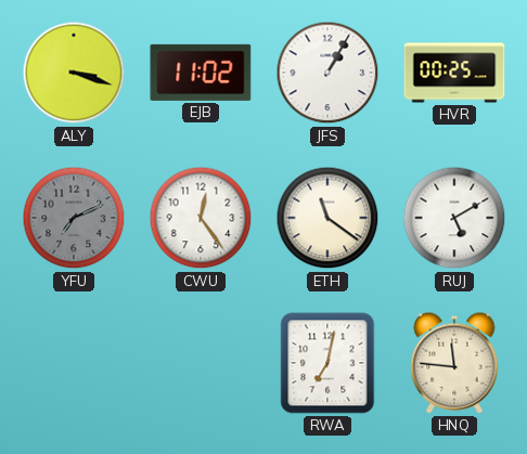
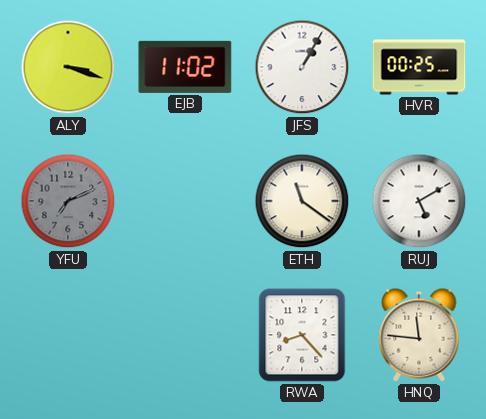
CWU: 12:24 -> none (201, 218)
RWA: 7:02 -> 8:23 (302, 335)
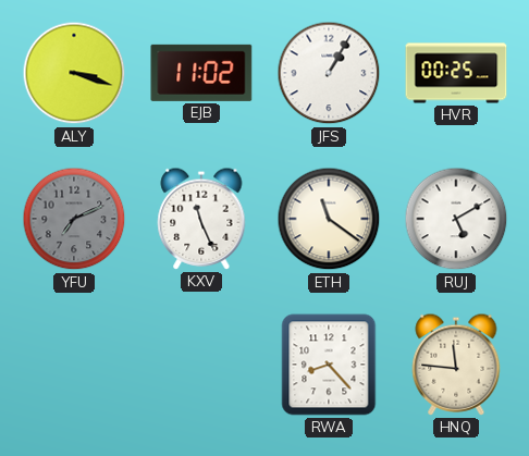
KXV: none -> 11:26 (201, 219)
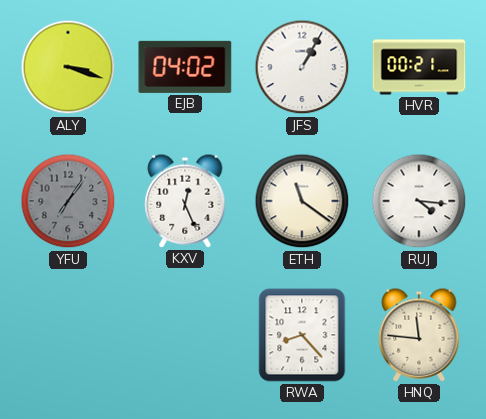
EJB: 11:02 -> 04:02 (185, 67)
HVR: 00:25 -> 00:21 (419, 67)
YFU: 7:11 -> 7:06 (68, 201)
KXV: 11:26 -> 12:26 (185, 201)
RUJ: 5:10 -> 4:16 (419, 201)
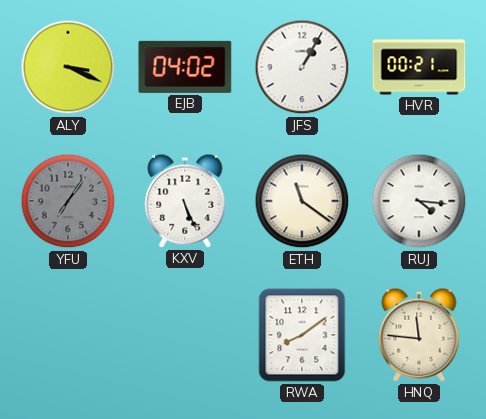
ALY: 3:18 -> 3:19 (68, 67)
KXV: 12:26 -> 5:26 (185, 201)
RWA: 8:23 -> 8:09 (302, 335)
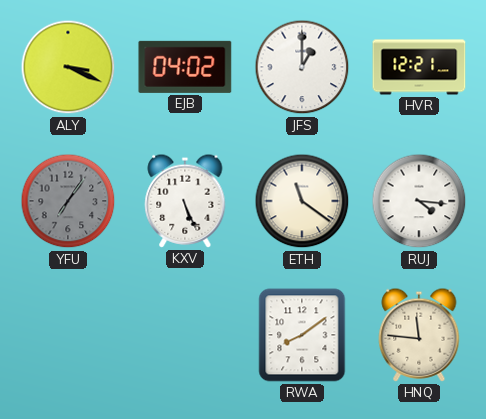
JFS: 1:05 -> 1:00 (302, 67)
HVR: 00:21 -> 12:21 (419, 67)
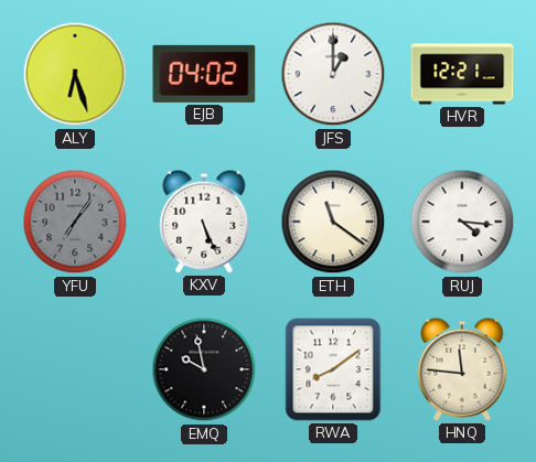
ALY: 3:19 -> 6:27 (75, 74)
EMQ: none -> 9:58 (204, 369)
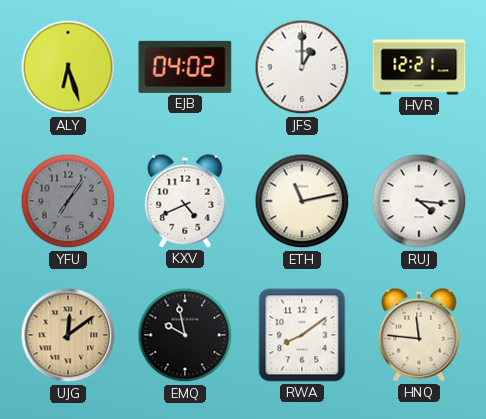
KXV: 5:26 -> 4:41 (185, 201)
ETH: 11:21 -> 11:13 (302, 201)
UJG: none -> 12:09 (68, 335)
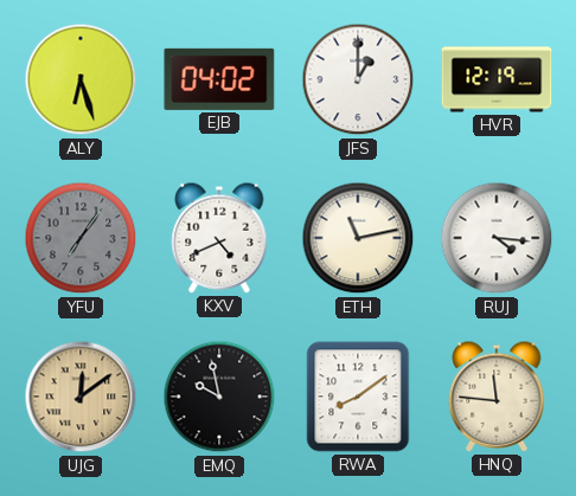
HVR: 12:21 -> 12:19 (497, 79)
